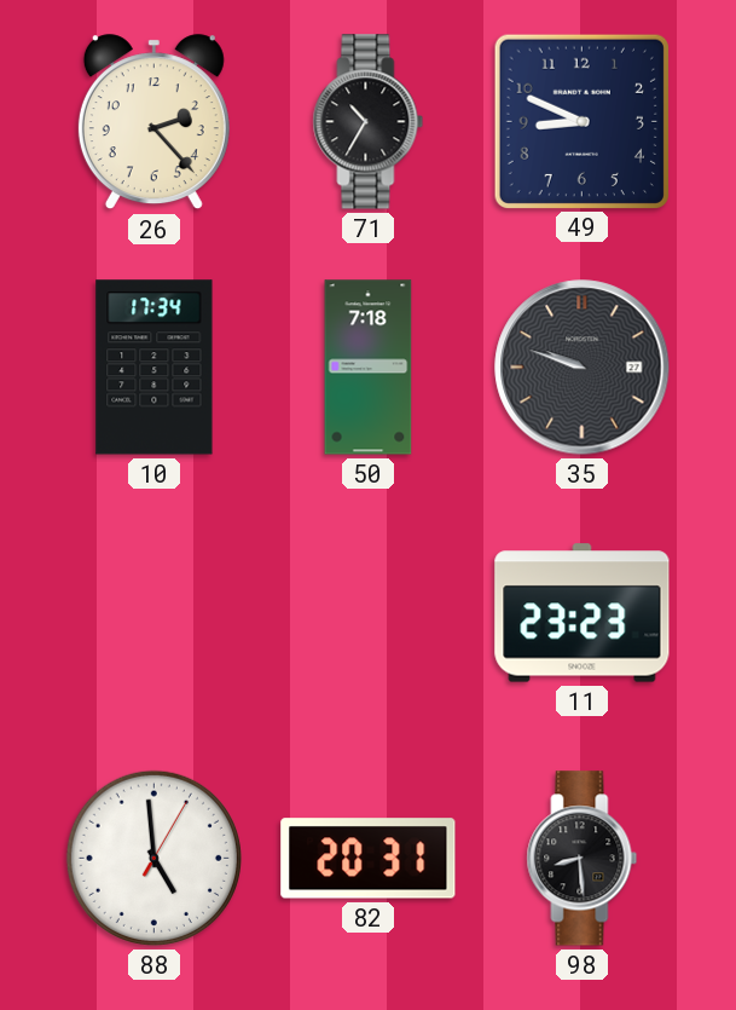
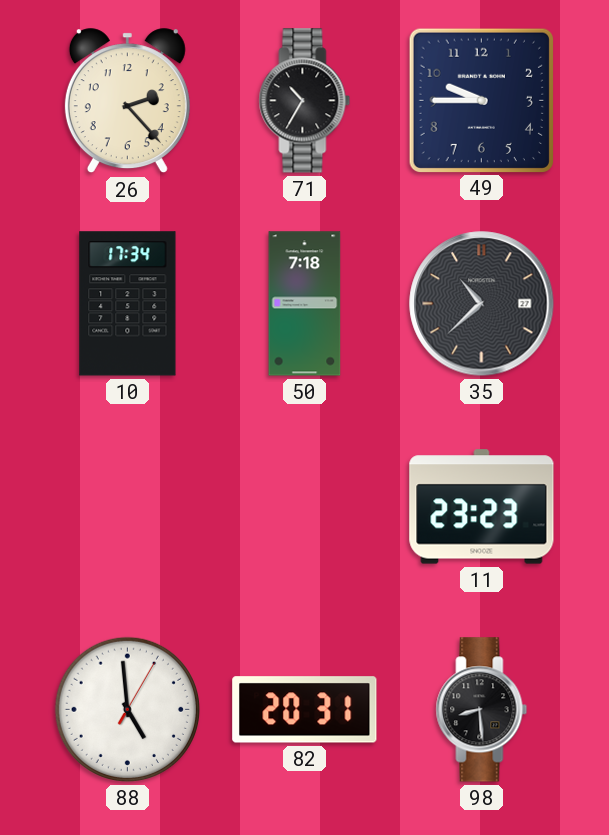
49: 8:49 -> 9:45 (481, 100)
35: 9:48 -> 10:38 (482, 304)
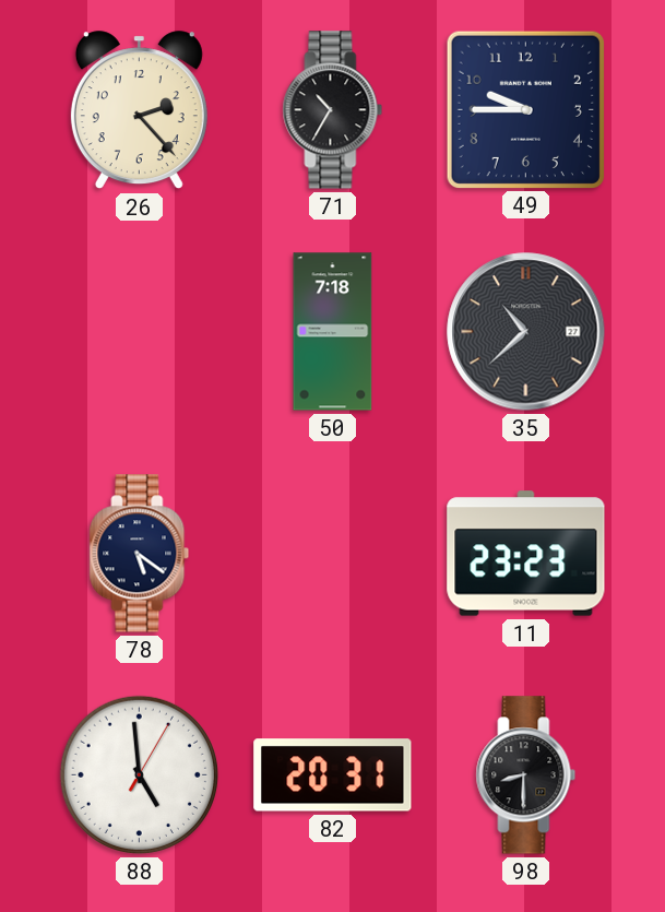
10: 17:34 -> none (128, 304)
78: none -> 5:21 (140, 554)
98: 8:29 -> 8:30 (526, 775)
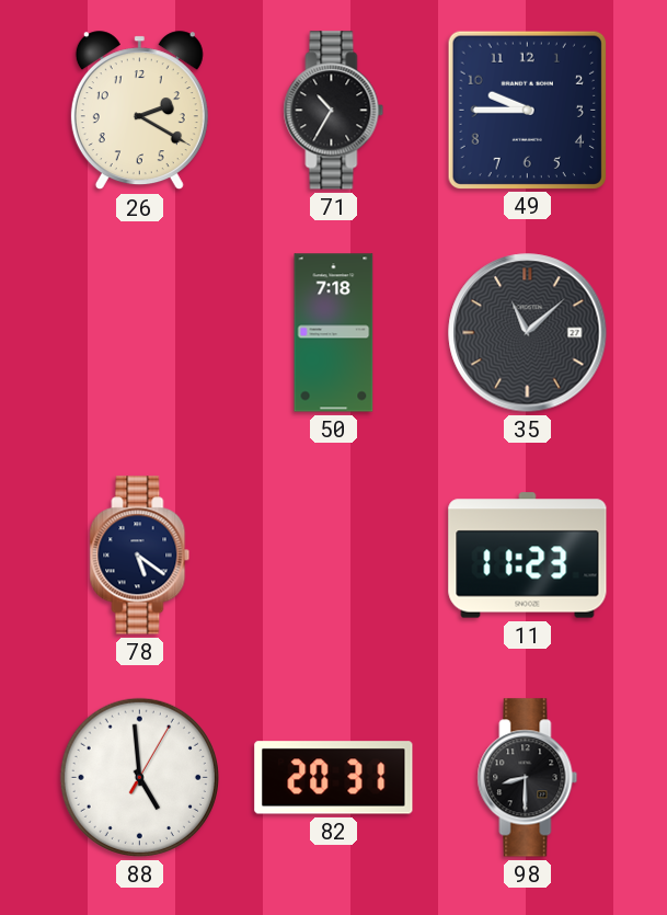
26: 2:23 -> 2:20 (139, 111)
35: 10:38 -> 11:08 (528, 333)
11: 23:23 -> 11:23 (528, 556)
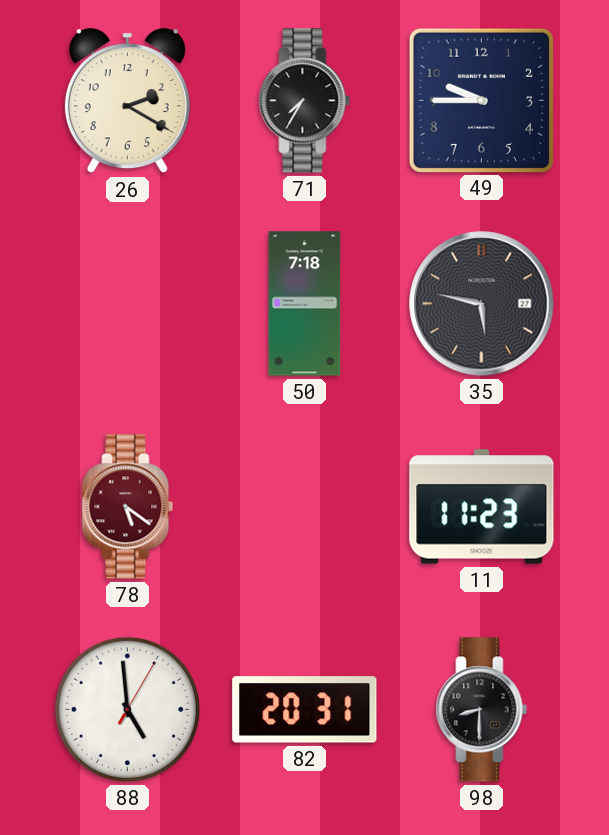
71: 10:35 -> 7:35 (305, 101)
35: 11:08 -> 5:47 (482, 304)
78 dial: navy -> burgundy (128, 507)
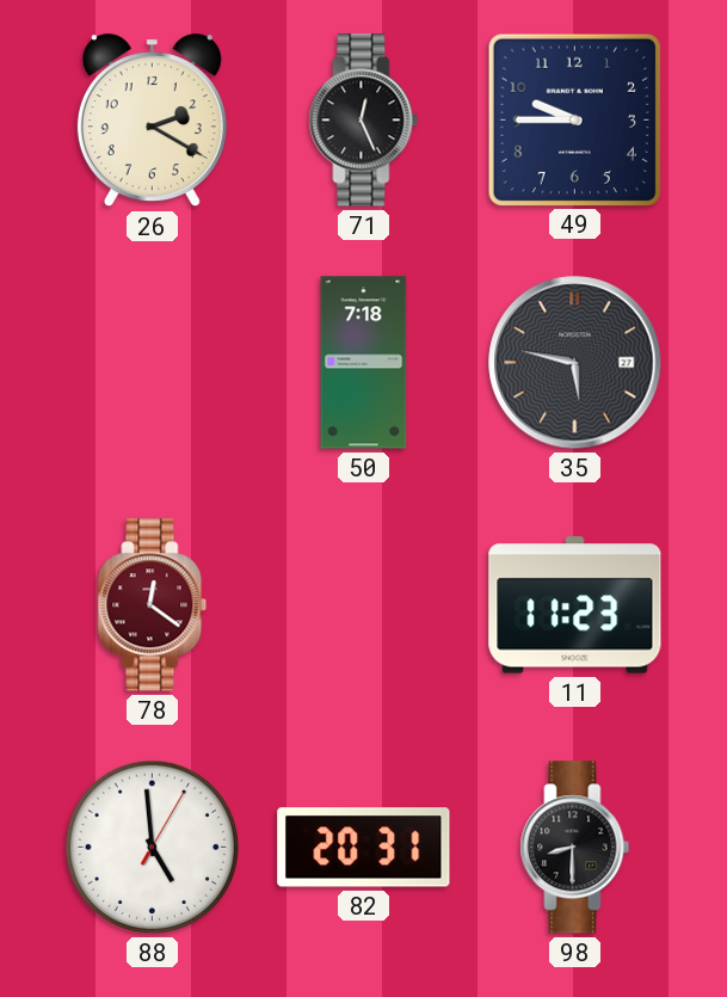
71: 7:35 -> 12:26 (364, 121)
78: 5:21 -> 12:21 (153, 605)
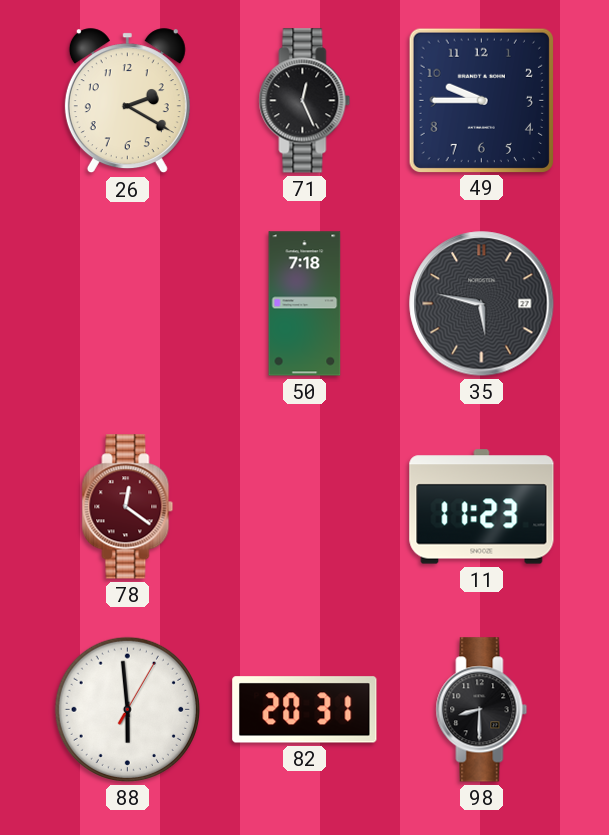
88: 4:59 -> 5:59 (127, 709)
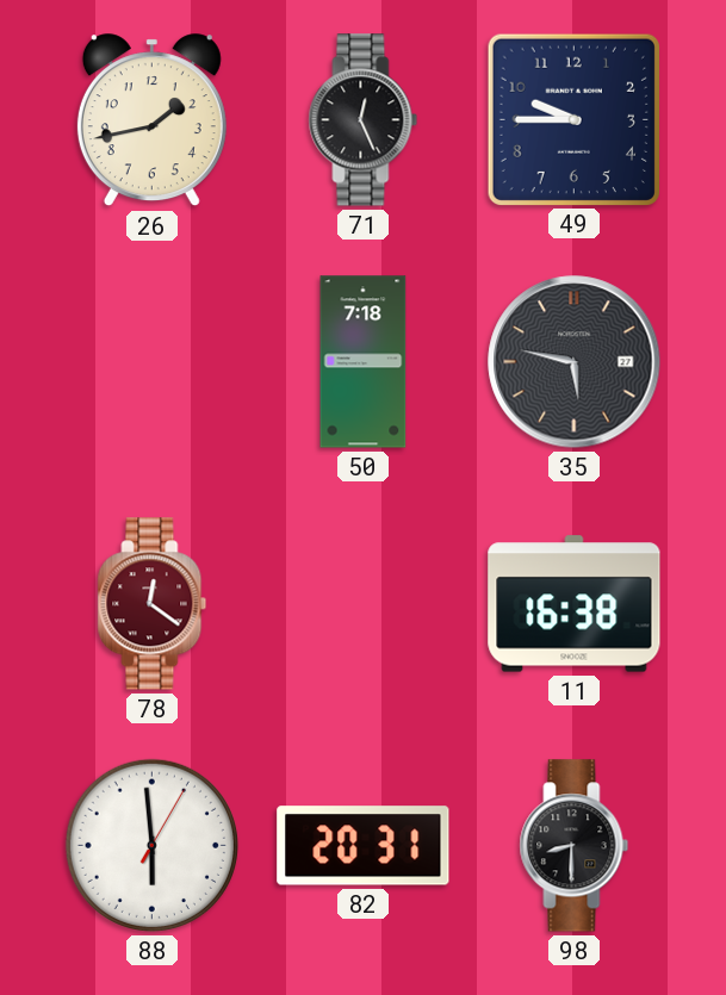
26: 2:20 -> 1:43 (151, 120)
11: 11:23 -> 16:38 (575, 604)
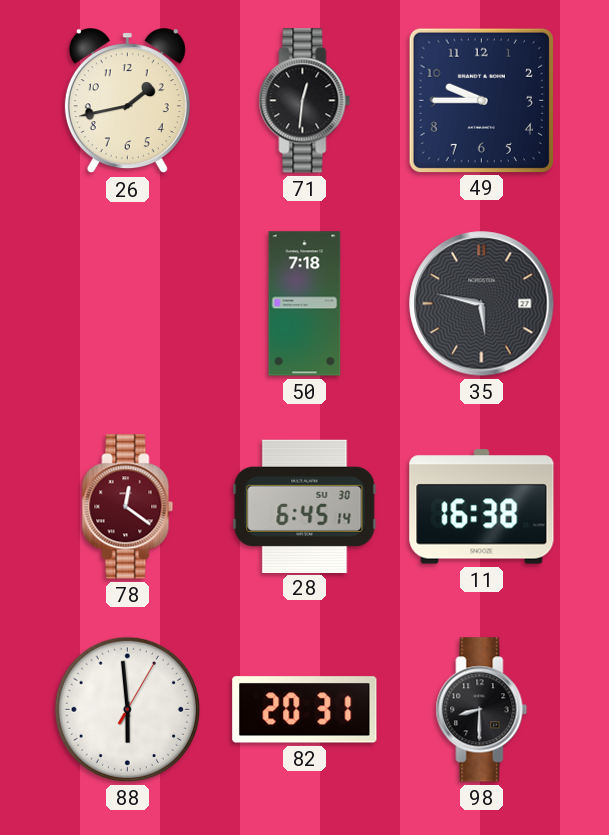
71: 12:26 -> 12:31 (305, 101)
28: none -> 6:45 (305, 506)
